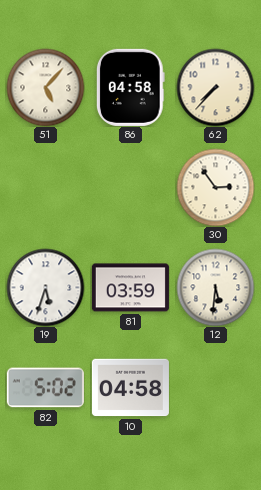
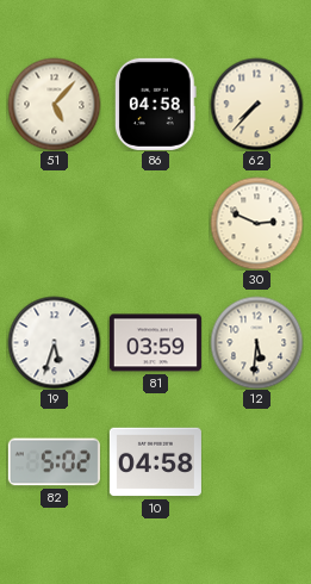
30: 2:54 -> 2:49 (256, 223)
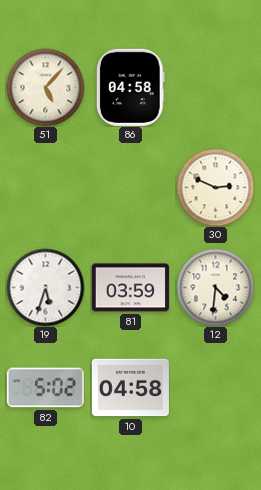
62: 7:37 -> none (256, 104)
12: 5:31 -> 4:31 (215, 287)
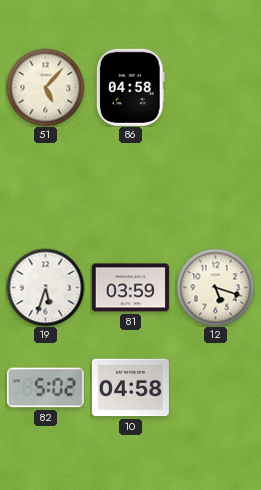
30: 2:49 -> none (215, 187)
12: 4:31 -> 5:18 (215, 287)
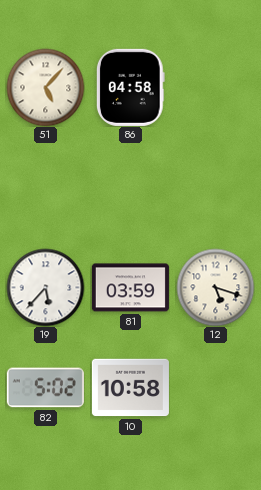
19: 5:33 -> 5:37 (45, 287)
10: 04:58 -> 10:58 (130, 388)
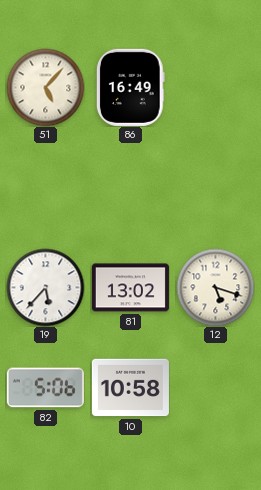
86: 04:58 -> 16:49 (130, 87)
81: 03:59 -> 13:02 (130, 288)
82: 5:02 -> 5:06 (45, 388)
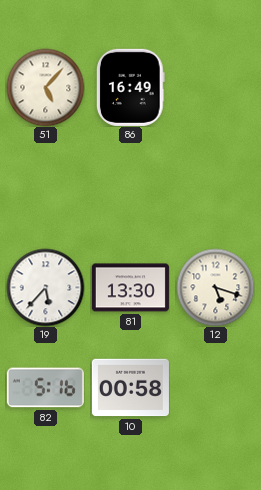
81: 13:02 -> 13:30 (130, 288)
82: 5:06 -> 5:16 (45, 388)
10: 10:58 -> 00:58 (130, 388)
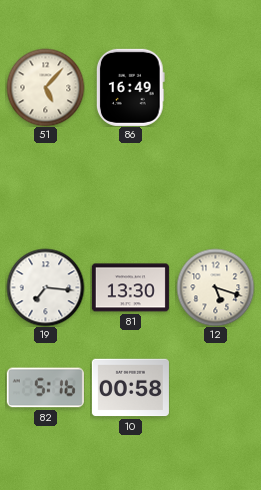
19: 5:37 -> 7:16 (45, 287)
